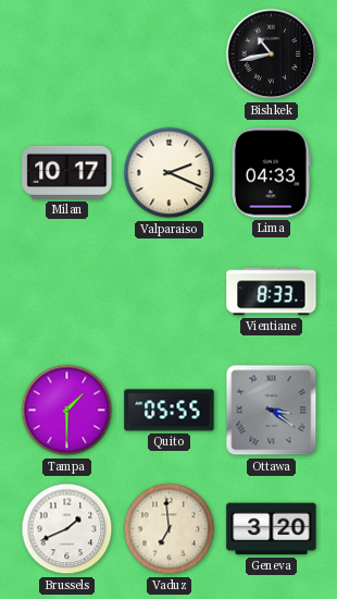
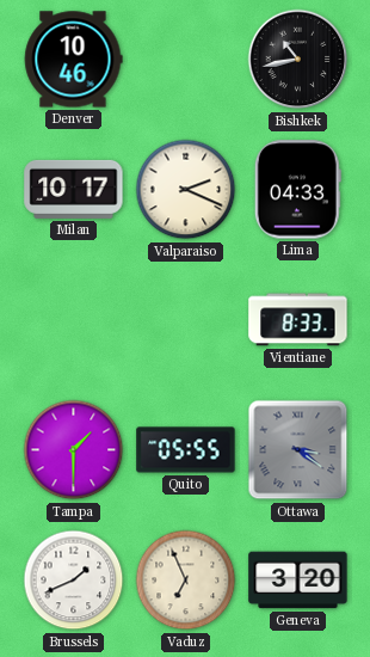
Denver: none -> 10:46 (73, 60)
Vaduz: 6:59 -> 6:56 (186, 581)
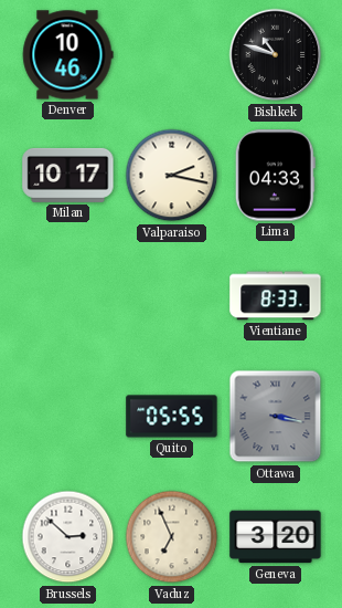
Bishkek: 10:43 -> 10:48 (276, 55)
Valparaiso: 2:19 -> 2:17 (172, 176)
Tampa: 1:30 -> none (74, 450)
Ottawa: 3:21 -> 3:17 (276, 417)
Brussels: 1:41 -> 2:52 (68, 537)
